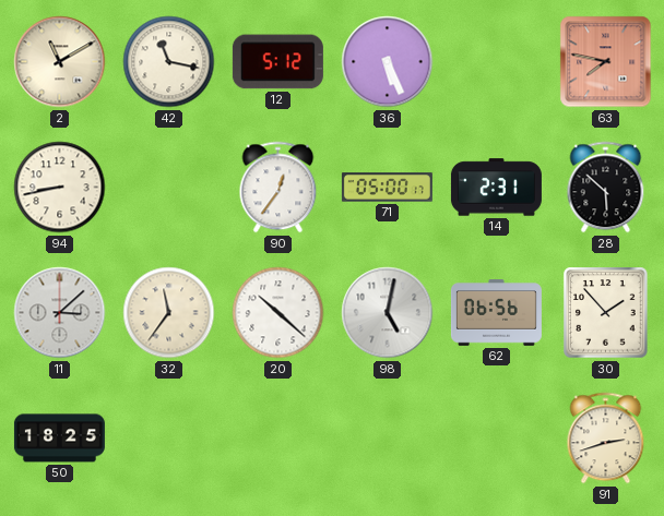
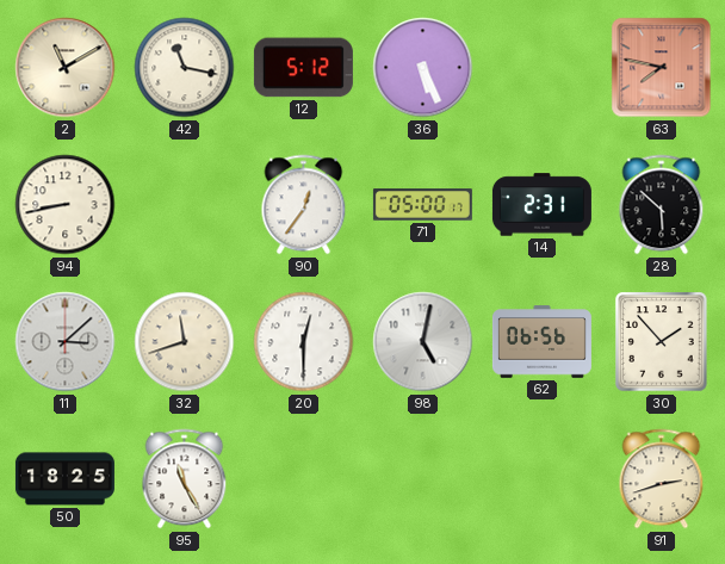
32: 11:36 -> 11:42 (185, 342)
20: 10:22 -> 12:30 (304, 342)
95: none -> 11:25 (185, 479)
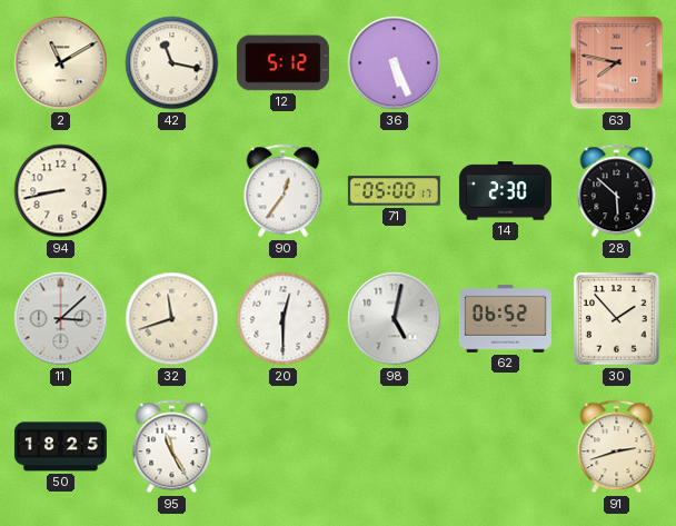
14: 2:31 -> 2:30 (505, 191)
62: 06:56 -> 06:52 (505, 319)
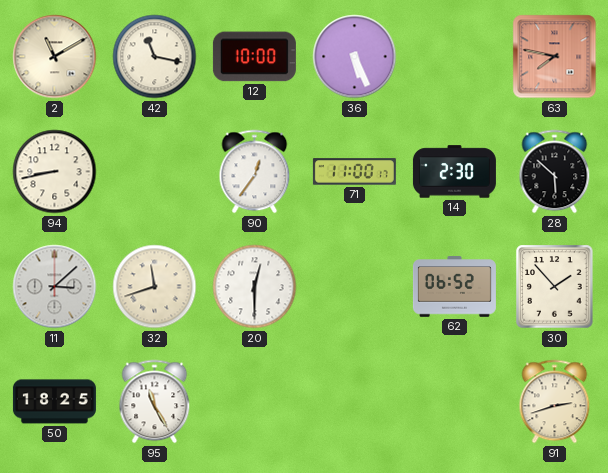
12: 5:12 -> 10:00 (254, 57)
71: 05:00 -> 11:00 (354, 172)
98: 5:02 -> none (395, 319)
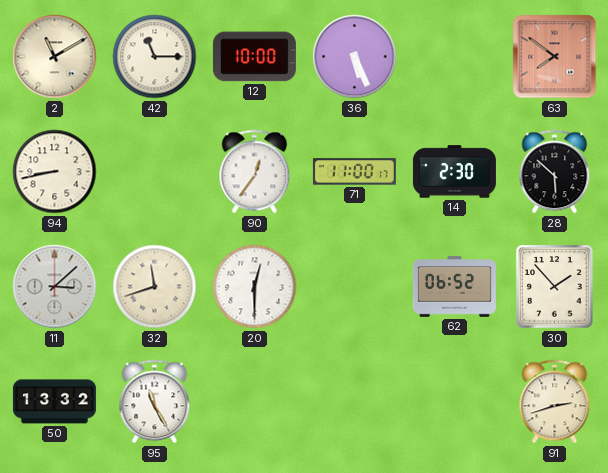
42: 11:17 -> 11:15 (155, 57)
63: 7:47 -> 7:51 (555, 57)
50: 18:25 -> 13:32 (54, 402)
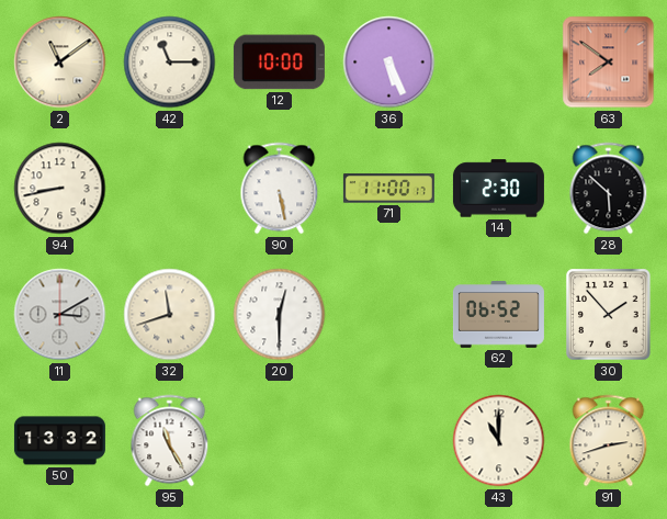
2: 11:10 -> 11:09 (60, 63)
90: 12:36 -> 5:28 (280, 189)
11: 3:08 -> 3:10 (60, 315)
43: none -> 11:00 (499, 441)
